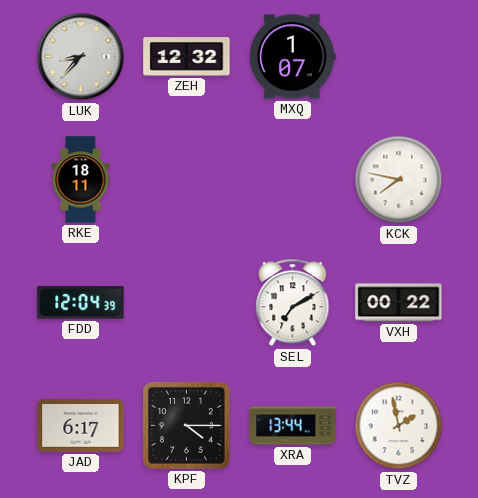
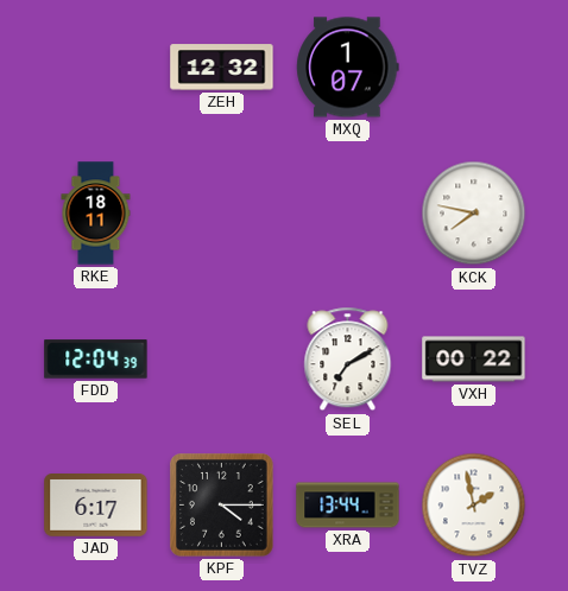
LUK: 8:37 -> none (81, 57)
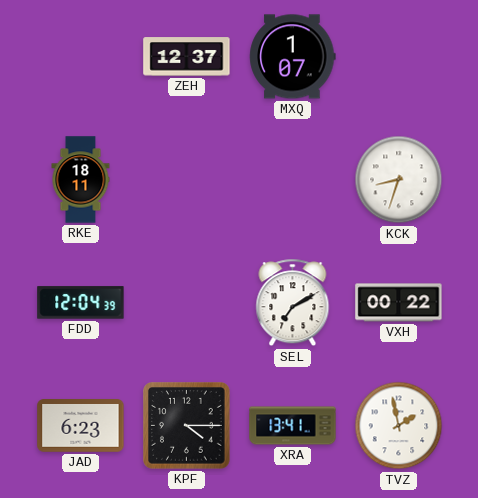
ZEH: 12:32 -> 12:37 (187, 57)
KCK: 7:47 -> 8:33 (399, 180)
JAD: 6:17 -> 6:23 (81, 426)
XRA: 13:44 -> 13:41 (293, 426)
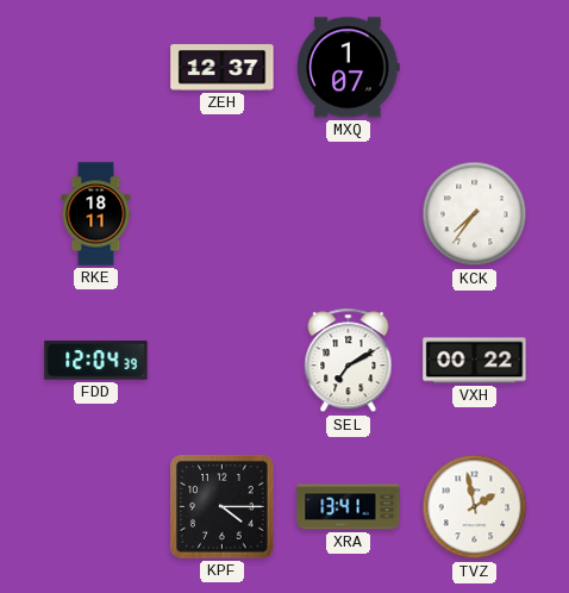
KCK: 8:33 -> 7:36 (475, 214)
JAD: 6:23 -> none (81, 426)
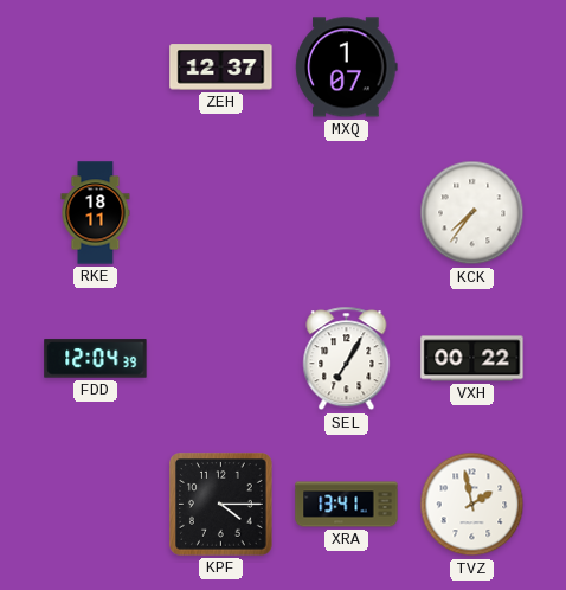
SEL: 7:10 -> 7:05 (347, 359)
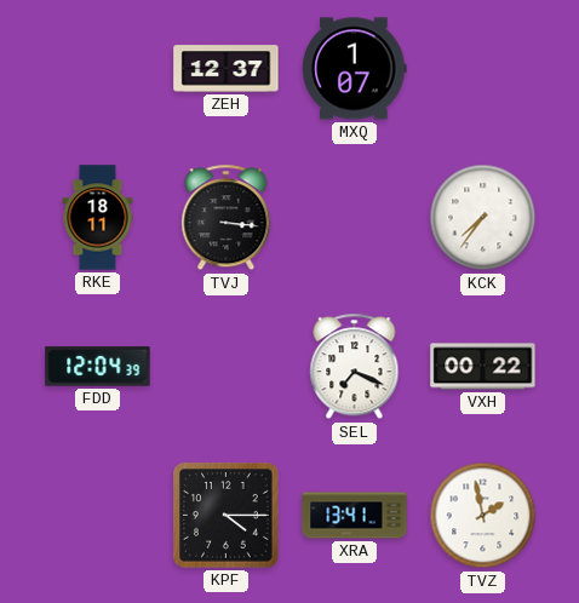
TVJ: none -> 3:16 (227, 218)
SEL: 7:05 -> 7:19 (355, 367)
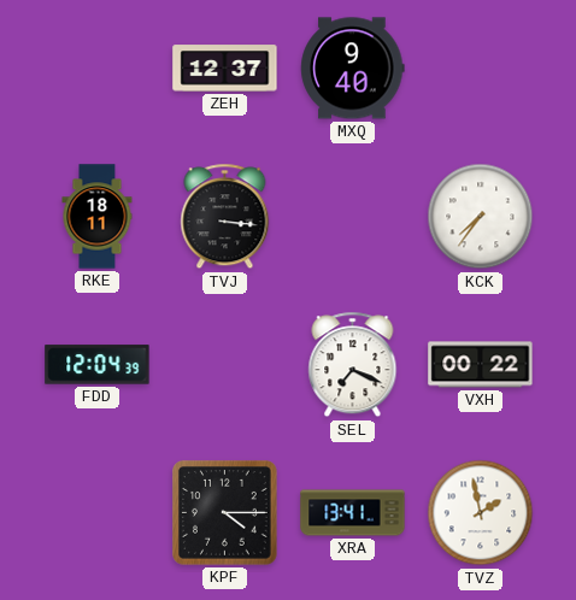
MXQ: 1:07 -> 9:40 (353, 69)
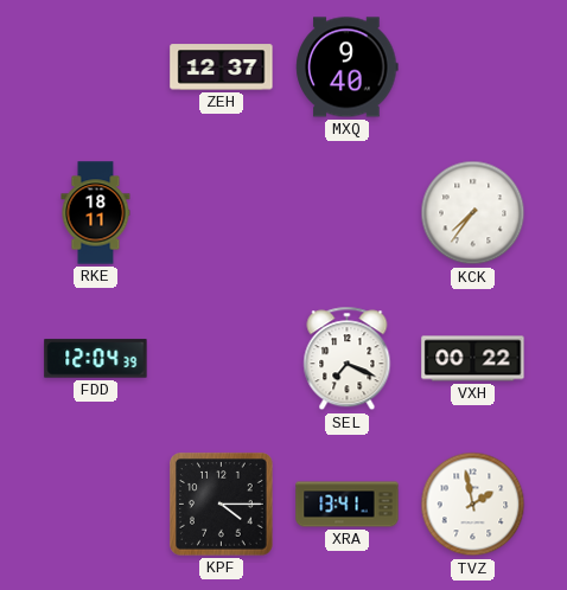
TVJ: 3:16 -> none (225, 217)
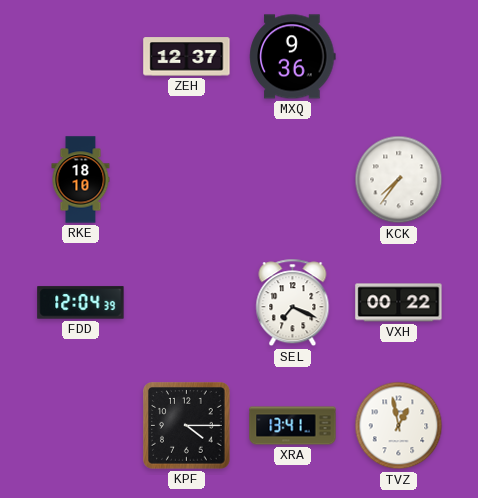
MXQ: 9:40 -> 9:36 (293, 57)
RKE: 18:11 -> 18:10 (81, 180)
TVZ: 1:58 -> 12:58 (399, 426)
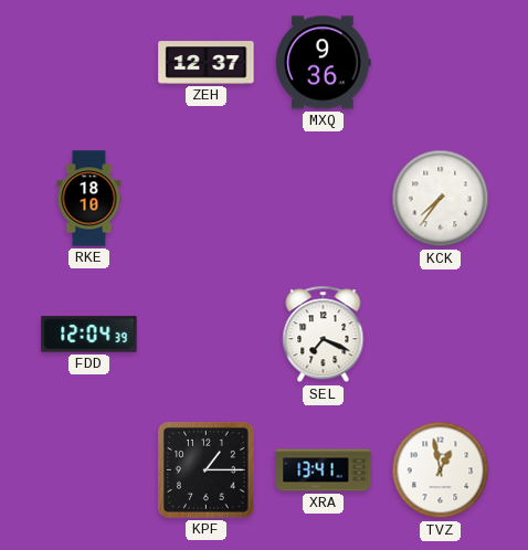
VXH: 00:22 -> none (399, 303)
KPF: 4:15 -> 1:15 (207, 470)
